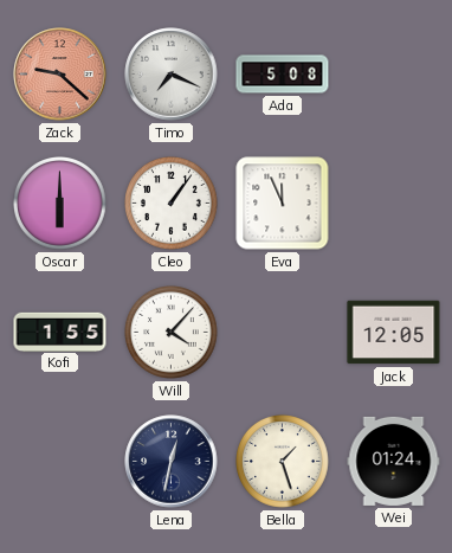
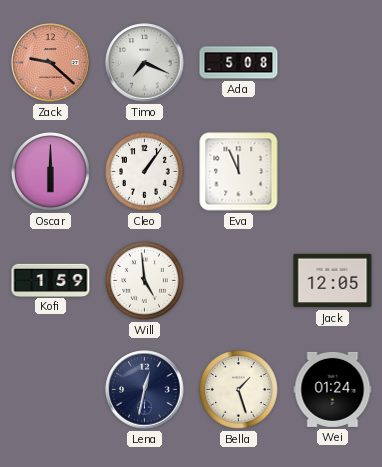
Kofi: 1:55 -> 1:59 (51, 280)
Will: 4:07 -> 4:59 (145, 281)
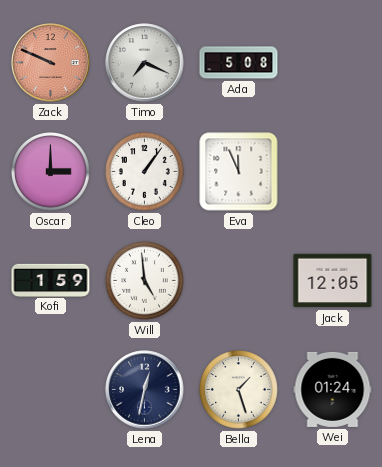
Zack: 9:22 -> 9:49 (51, 63)
Oscar: 6:00 -> 3:00 (51, 172)
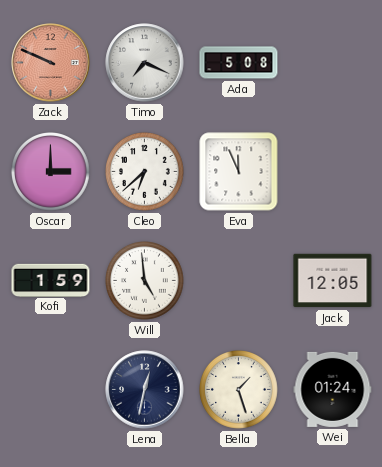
Cleo: 1:06 -> 6:38 (145, 172)
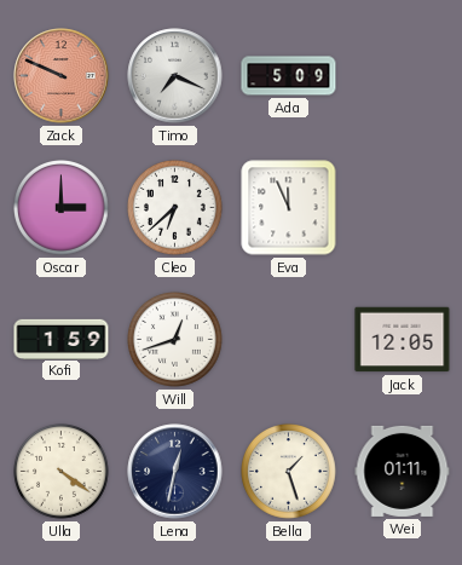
Ada: 5:08 -> 5:09 (289, 76)
Will: 4:59 -> 12:42 (175, 340)
Ulla: none -> 4:21 (62, 472)
Wei: 01:24 -> 01:11 (403, 471)
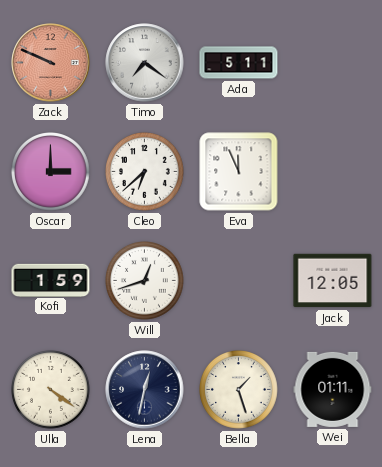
Timo: 7:19 -> 7:21 (145, 63)
Ada: 5:09 -> 5:11 (239, 63)
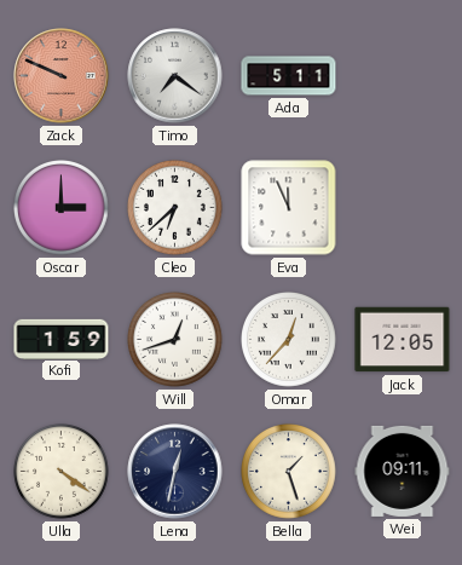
Omar: none -> 12:37 (289, 340)
Wei: 01:11 -> 09:11 (403, 471)
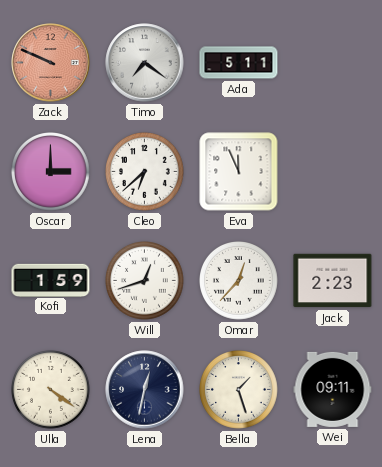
Jack: 12:05 -> 2:23 (333, 281)
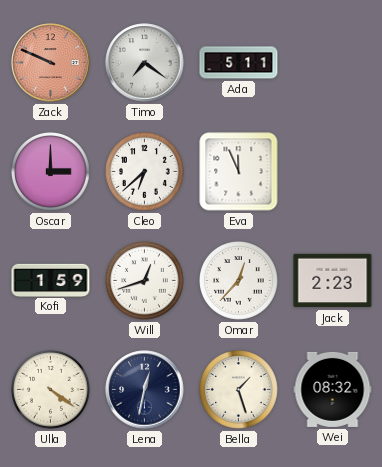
Wei: 09:11 -> 08:32 (333, 389)
